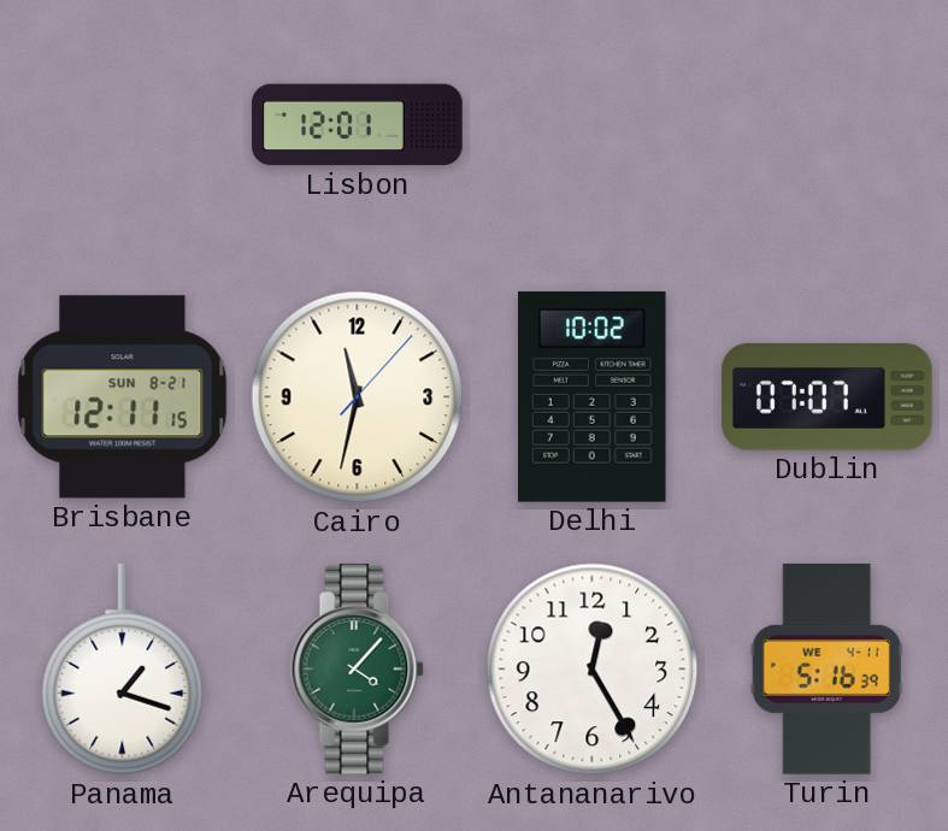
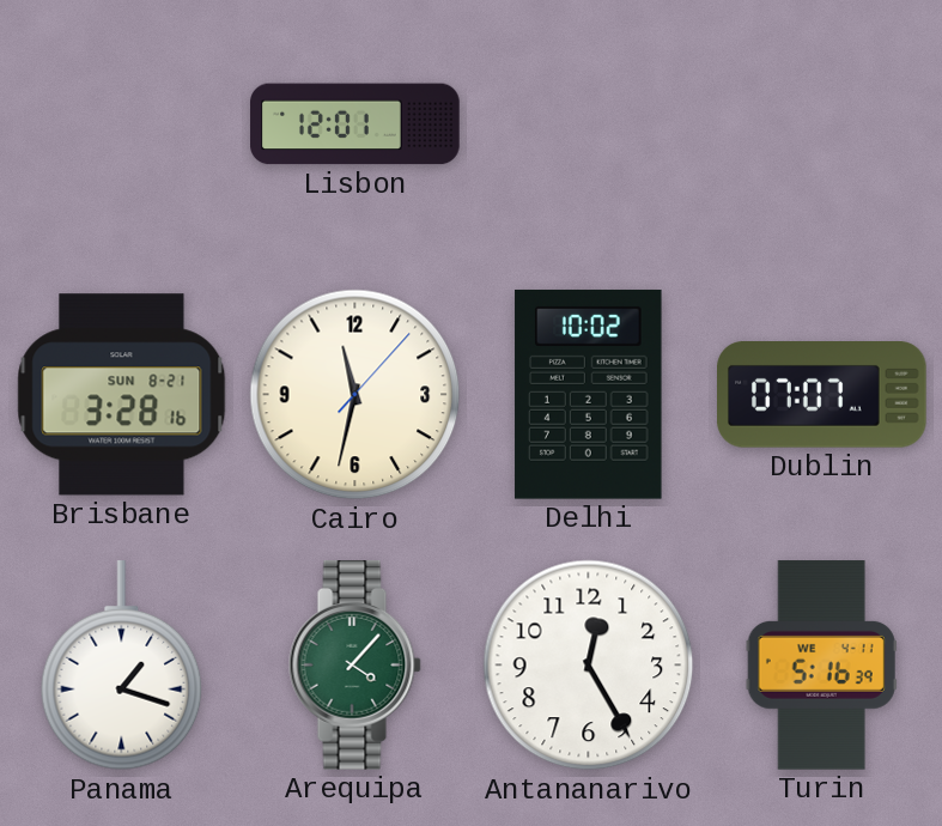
Brisbane: 12:11 -> 3:28 (122, 395)
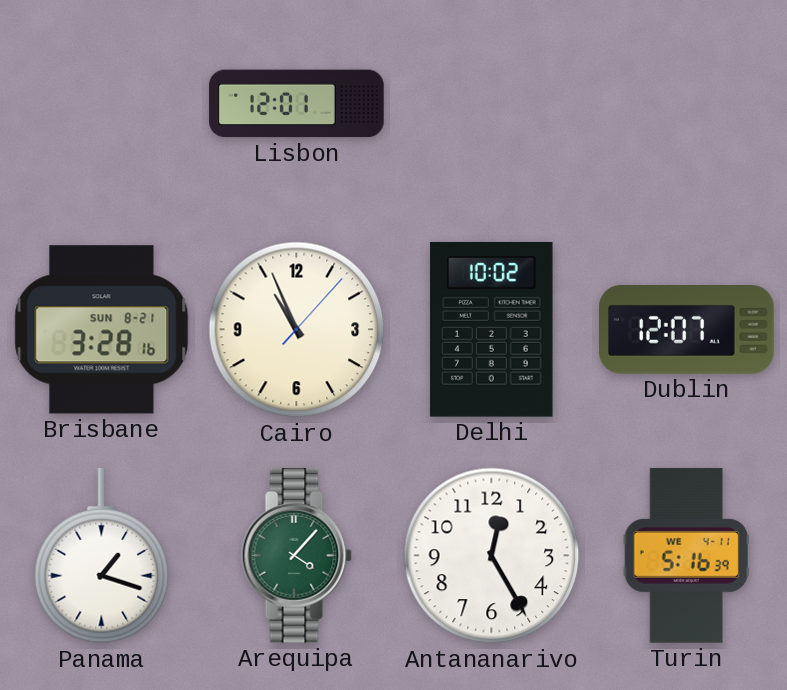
Cairo: 11:32 -> 10:56 (297, 330)
Dublin: 07:07 -> 12:07 (687, 330)
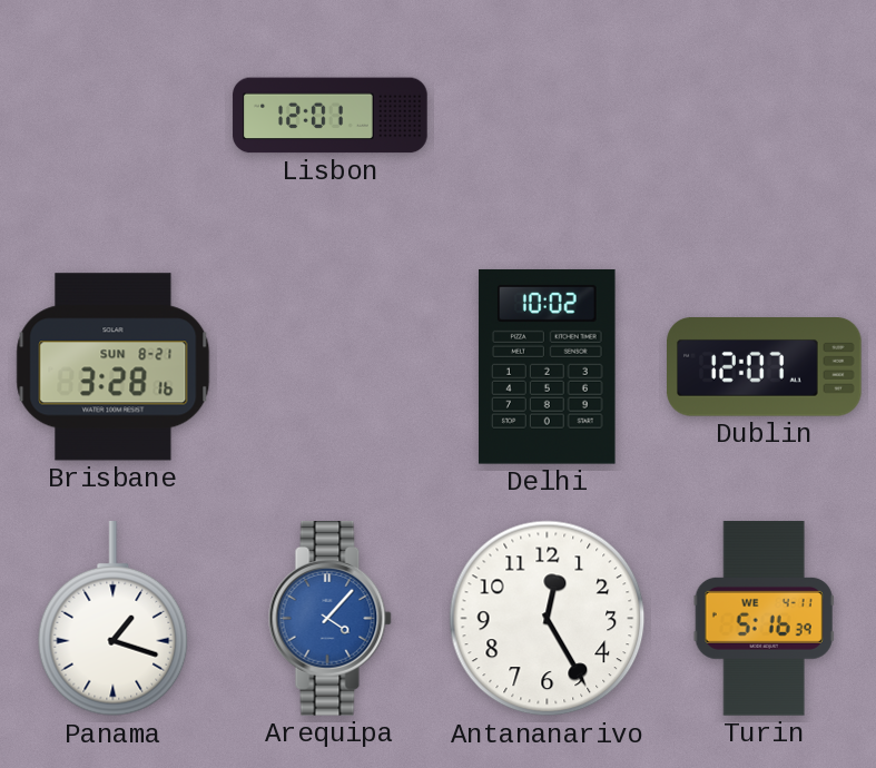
Cairo: 10:56 -> none (297, 330)
Arequipa dial: green -> blue (329, 619)
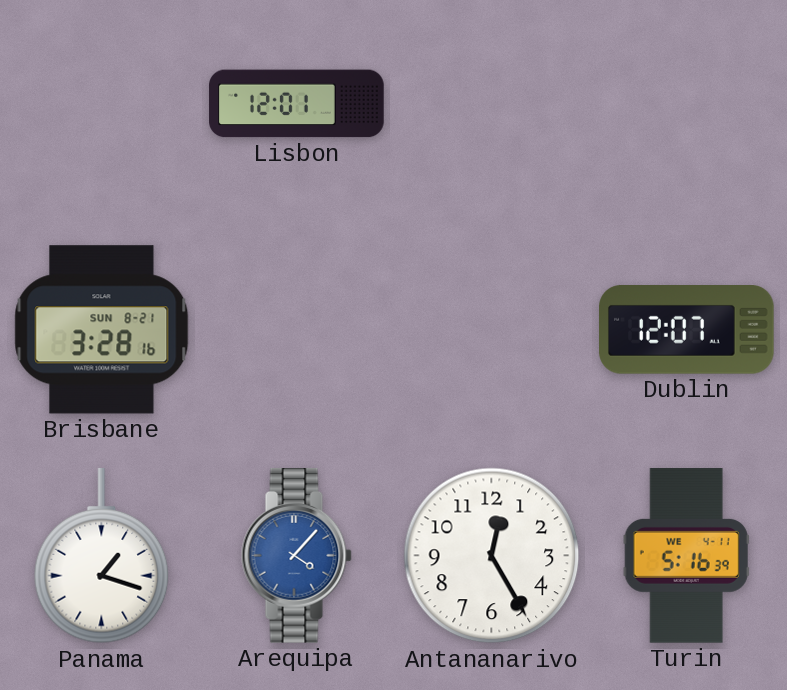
Delhi: 10:02 -> none (548, 366)
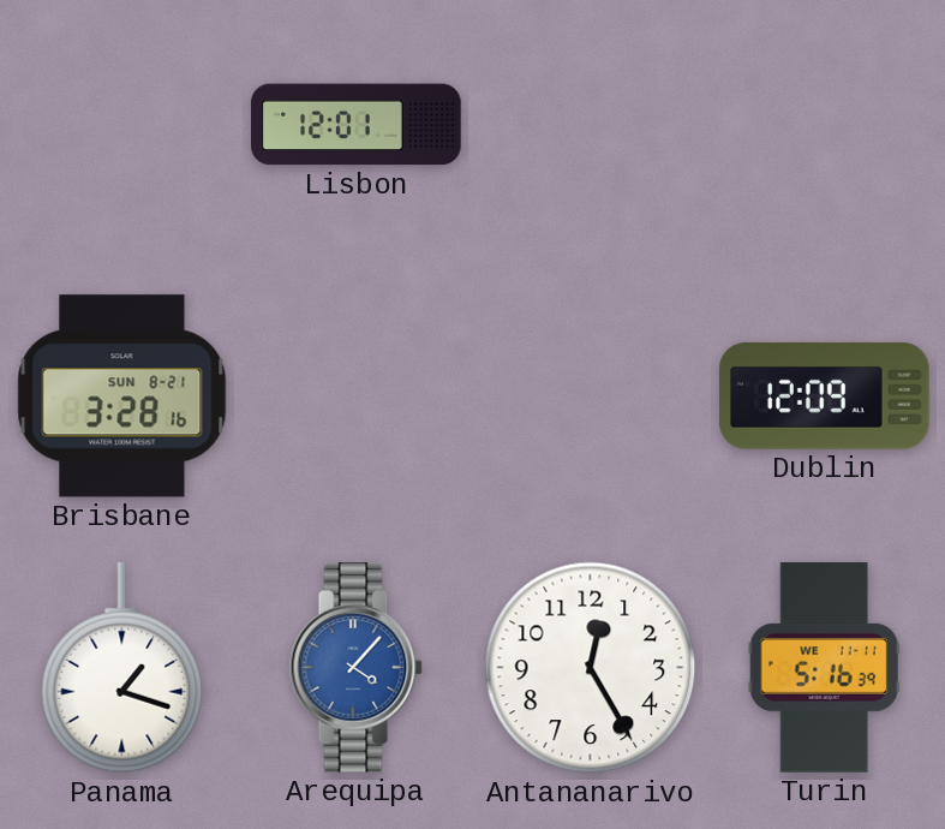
Dublin: 12:07 -> 12:09 (825, 396)
Turin date: WE 4-11 -> WE 11-11 (824, 668)
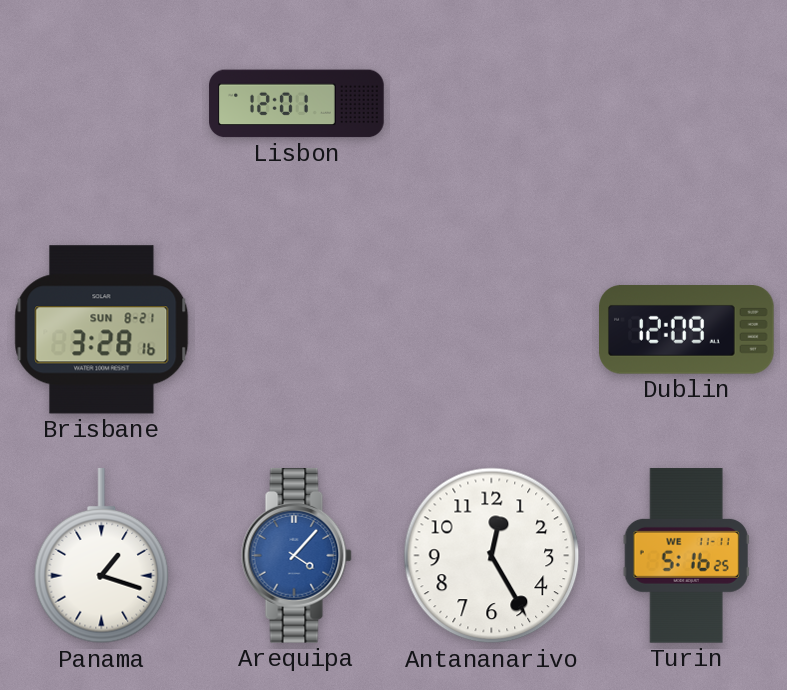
Turin: 5:16:39 -> 5:16:25 (686, 556)
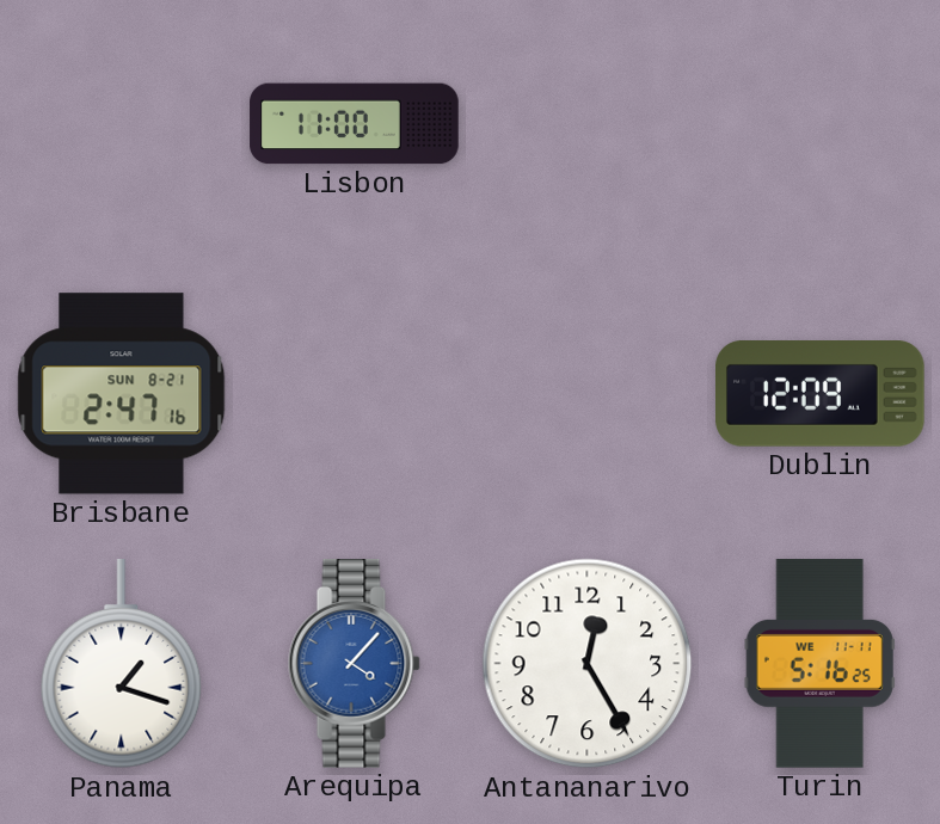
Lisbon: 12:01 -> 11:00 (355, 124)
Brisbane: 3:28 -> 2:47 (122, 394)
